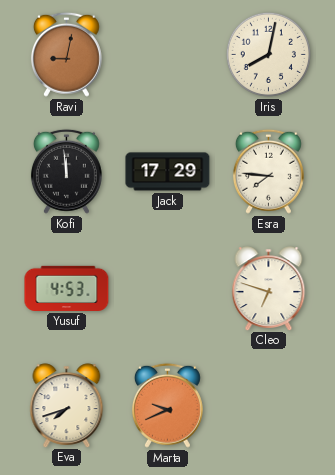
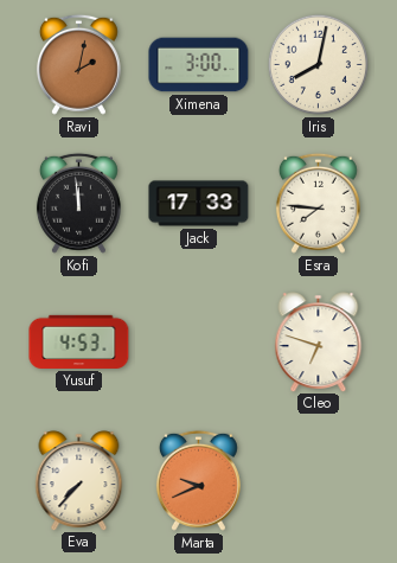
Ravi: 9:02 -> 2:02 (78, 64)
Ximena: none -> 3:00 (199, 65)
Jack: 17:29 -> 17:33 (199, 204)
Eva: 7:42 -> 7:37 (79, 480)
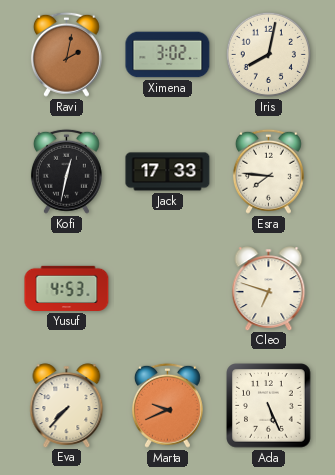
Ximena: 3:00 -> 3:02 (168, 55)
Kofi: 11:59 -> 12:32 (66, 171)
Ada: none -> 5:26 (269, 406)
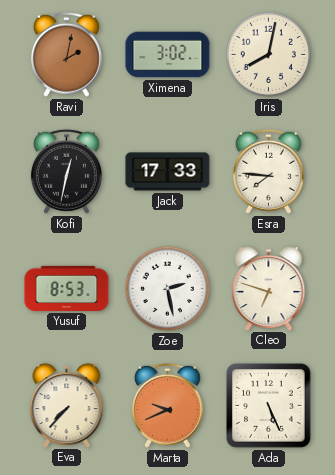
Yusuf: 4:53 -> 8:53 (67, 288)
Zoe: none -> 2:28 (167, 288)
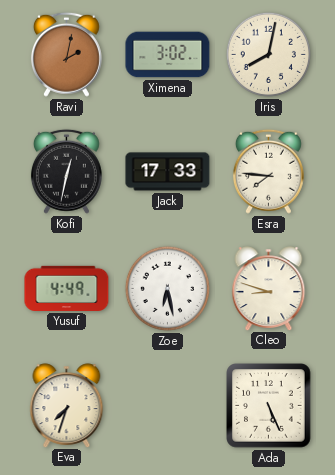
Yusuf: 8:53 -> 4:49 (67, 288)
Zoe: 2:28 -> 6:28 (167, 288)
Cleo: 6:48 -> 8:48 (269, 288)
Eva: 7:37 -> 7:33 (67, 405)
Marta: 9:41 -> none (167, 405)
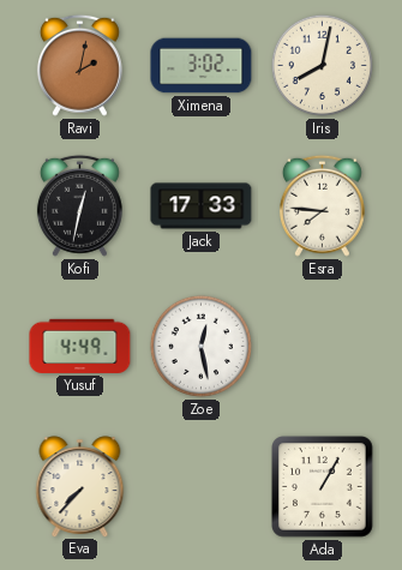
Zoe: 6:28 -> 12:28 (200, 346)
Cleo: 8:48 -> none (269, 288)
Eva: 7:33 -> 7:37 (80, 486)
Ada: 5:26 -> 1:05 (323, 487)
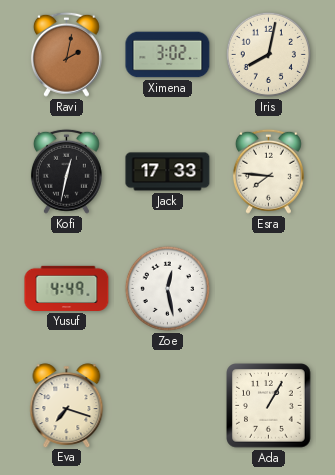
Eva: 7:37 -> 7:18 (67, 405)
